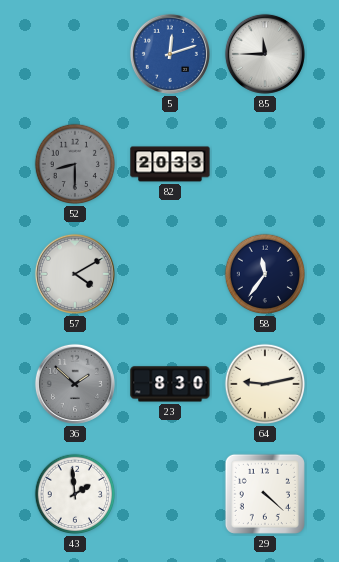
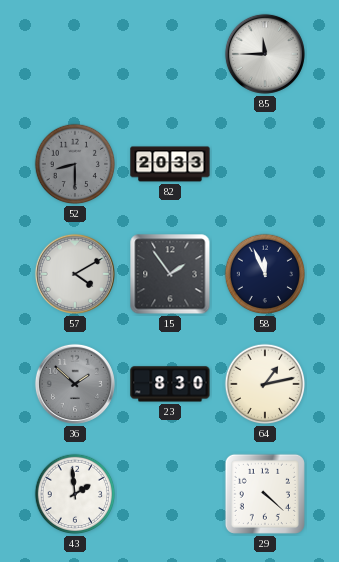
5: 12:12 -> none (170, 54)
15: none -> 1:54 (170, 274)
58: 11:36 -> 11:56 (265, 274)
64: 9:13 -> 1:13 (265, 384)
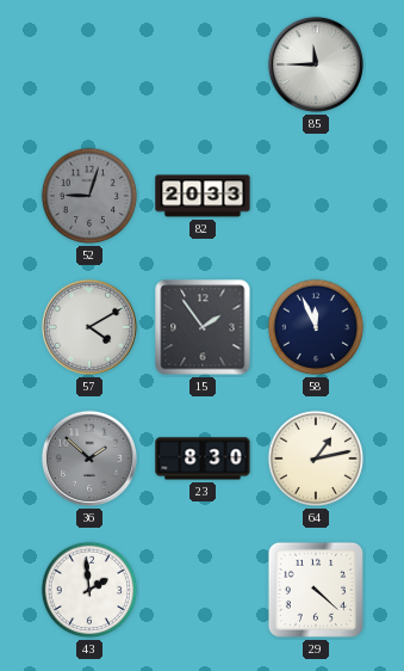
52: 8:30 -> 9:03 (89, 196)
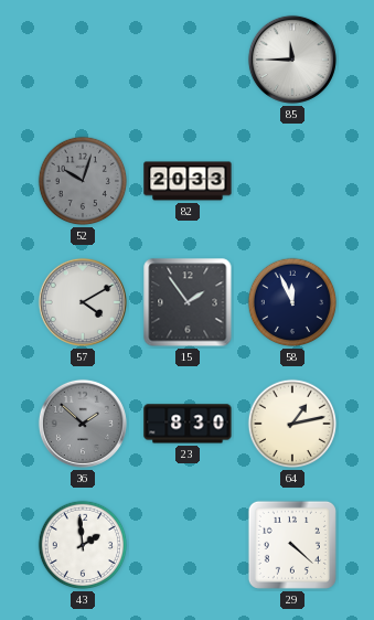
52: 9:03 -> 10:03 (83, 181)
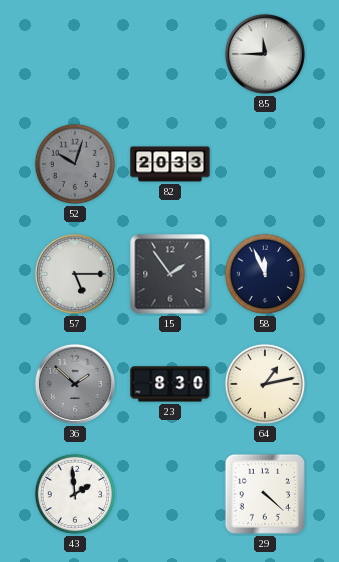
57: 4:10 -> 5:15 (75, 274)
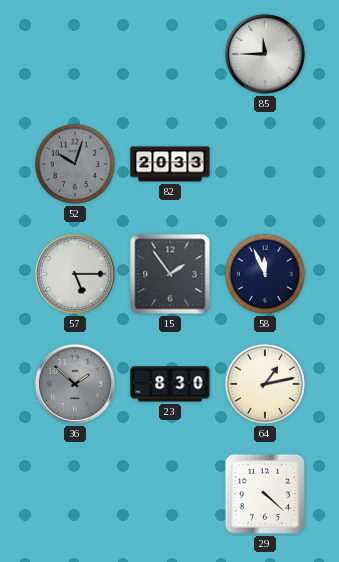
43: 1:59 -> none (75, 494)
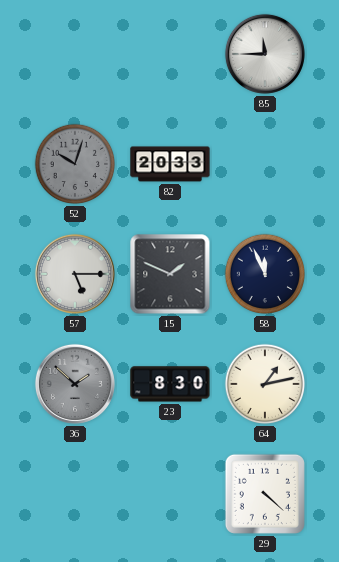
15: 1:54 -> 1:49 (170, 274)
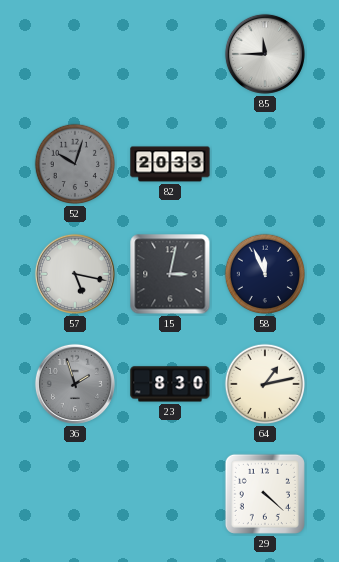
57: 5:15 -> 5:17 (75, 274)
15: 1:49 -> 3:02 (170, 274)
36: 1:52 -> 1:57 (75, 384)
